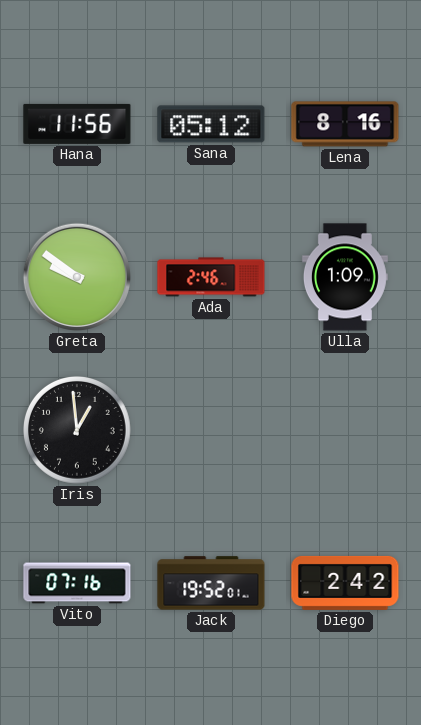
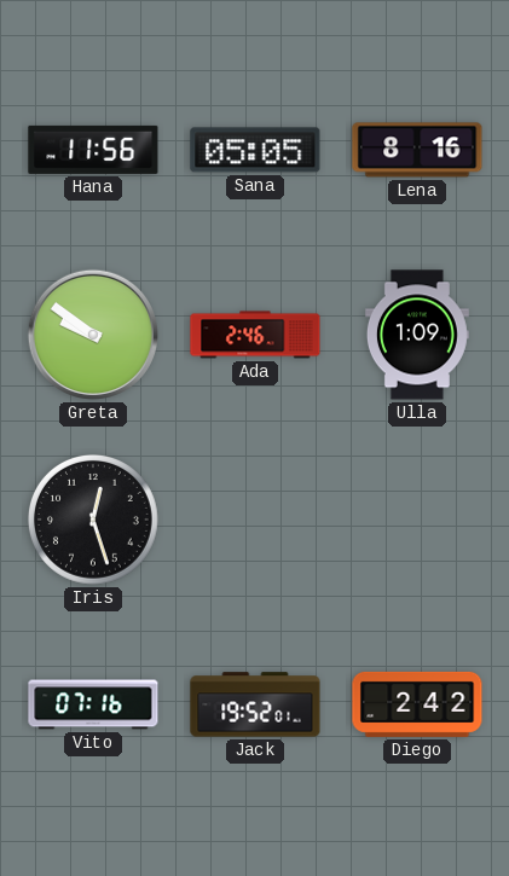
Sana: 05:12 -> 05:05 (255, 150)
Iris: 12:59 -> 12:27 (94, 521)
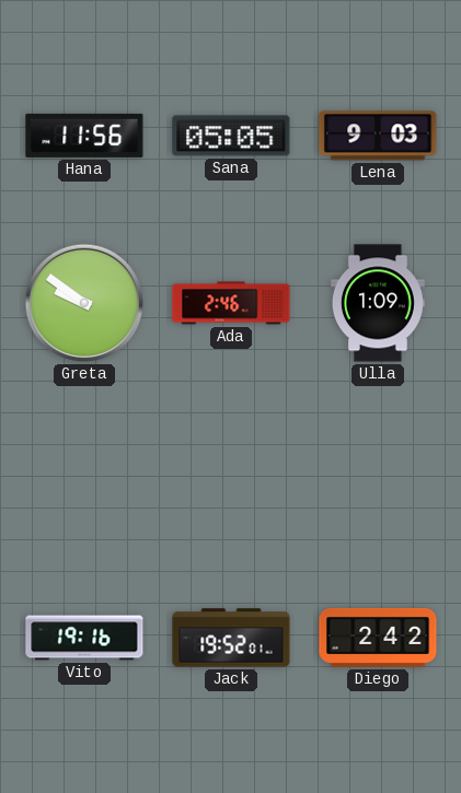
Lena: 8:16 -> 9:03 (378, 136)
Iris: 12:27 -> none (94, 521)
Vito: 07:16 -> 19:16 (84, 638)
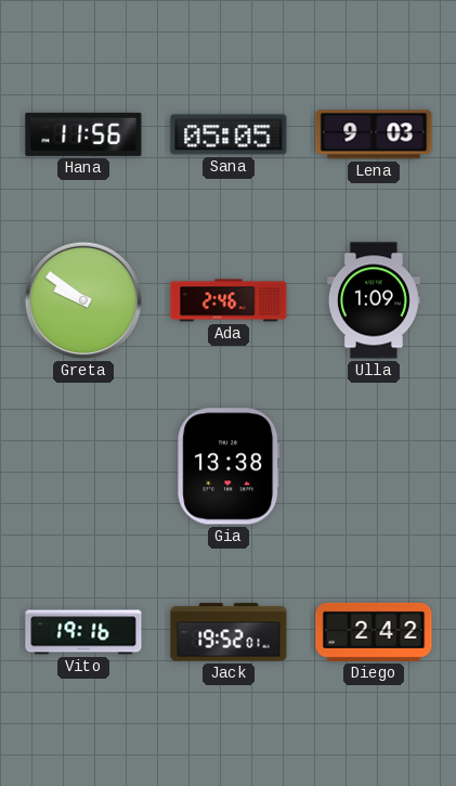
Gia: none -> 13:38 (229, 466)
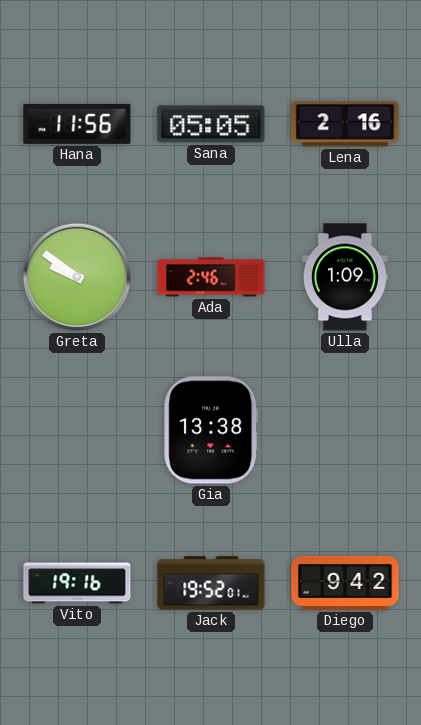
Lena: 9:03 -> 2:16 (345, 124)
Diego: 2:42 -> 9:42 (345, 583)
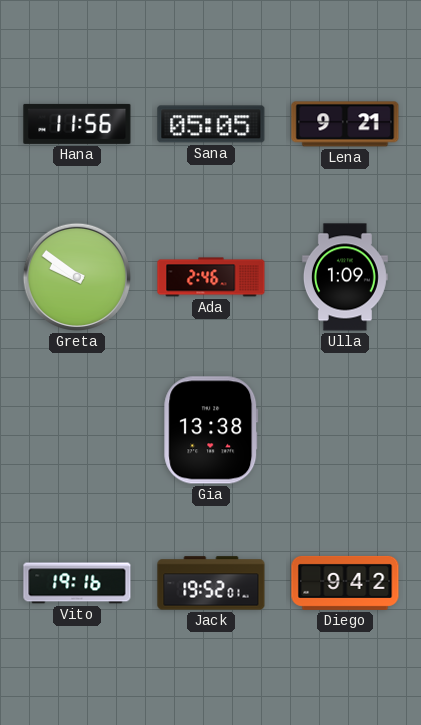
Lena: 2:16 -> 9:21 (345, 124)
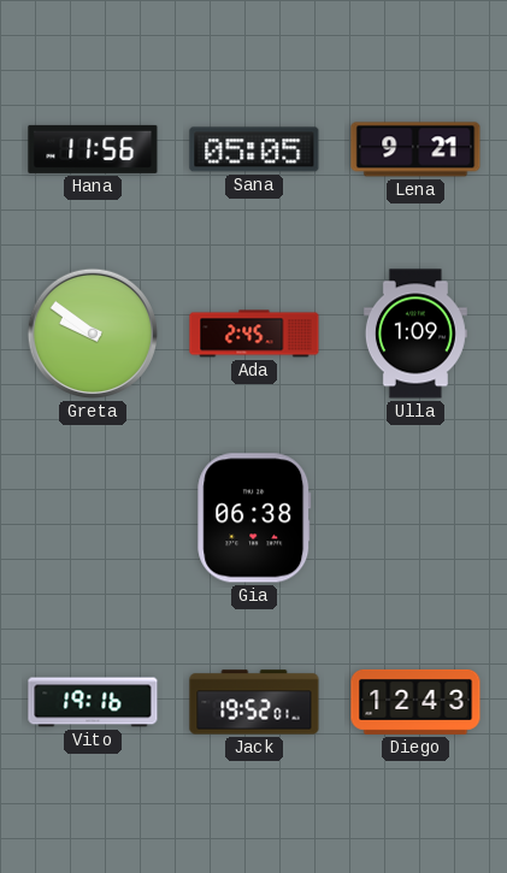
Ada: 2:46 -> 2:45 (254, 334)
Gia: 13:38 -> 06:38 (254, 518)
Diego: 9:42 -> 12:43 (415, 702)
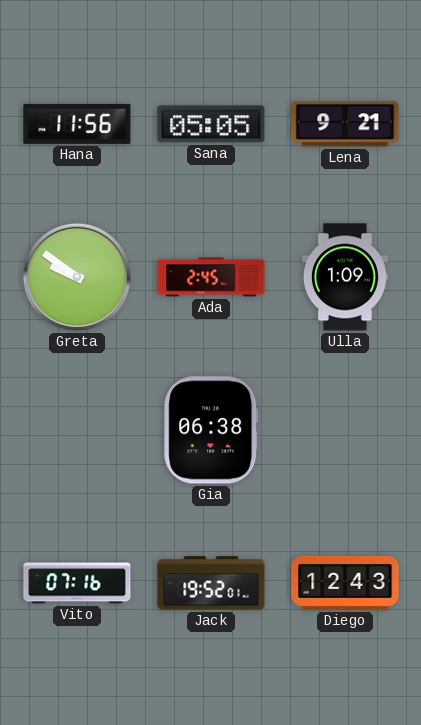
Vito: 19:16 -> 07:16 (77, 583)
